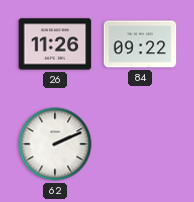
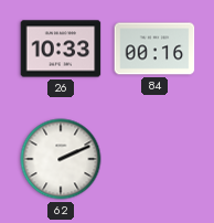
26: 11:26 -> 10:33 (61, 49)
84: 09:22 -> 00:16 (154, 49)
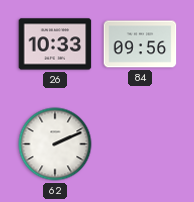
84: 00:16 -> 09:56 (140, 44)
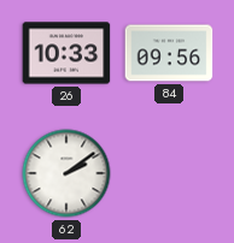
62: 2:11 -> 2:09 (66, 173)
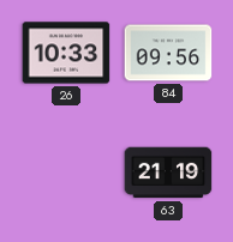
62: 2:09 -> none (66, 173)
63: none -> 21:19 (168, 173)
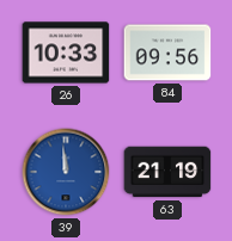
39: none -> 11:59 (66, 172)
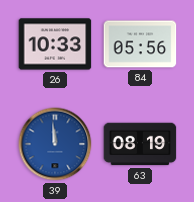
84: 09:56 -> 05:56 (140, 44)
63: 21:19 -> 08:19 (140, 144)
